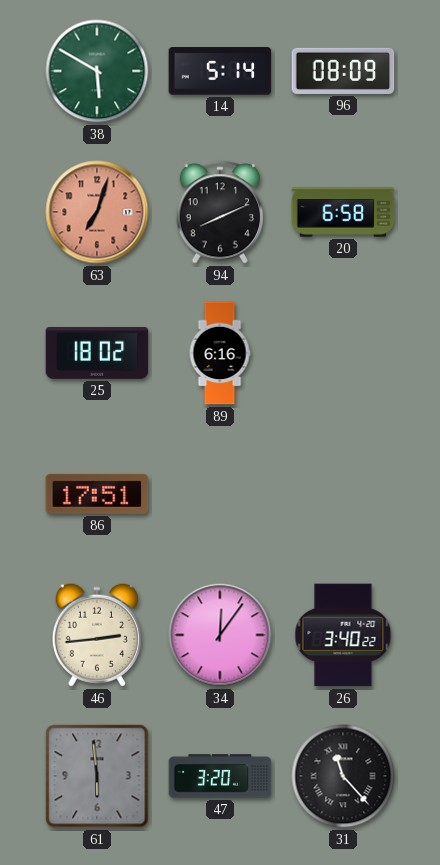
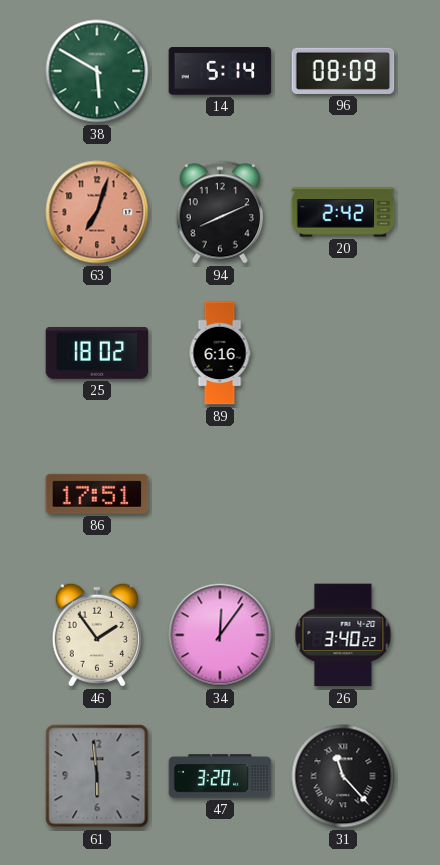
20: 6:58 -> 2:42 (343, 212)
46: 2:44 -> 1:54 (97, 635)
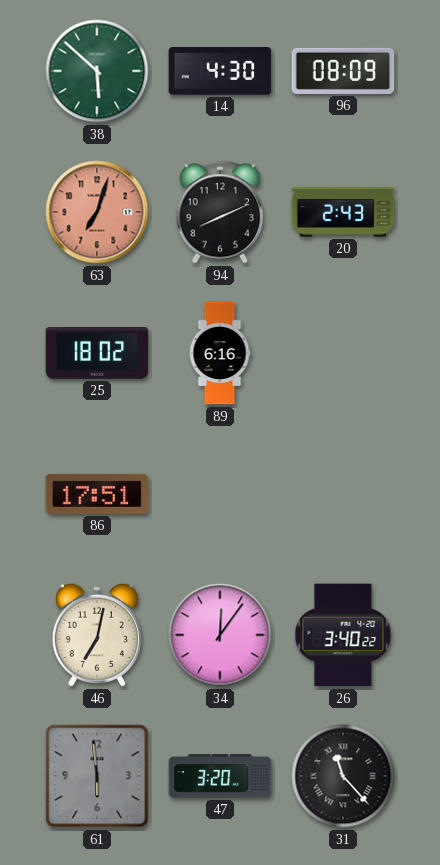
38: 5:50 -> 5:52 (97, 71)
14: 5:14 -> 4:30 (220, 71)
20: 2:42 -> 2:43 (343, 212)
46: 1:54 -> 7:02 (97, 635)
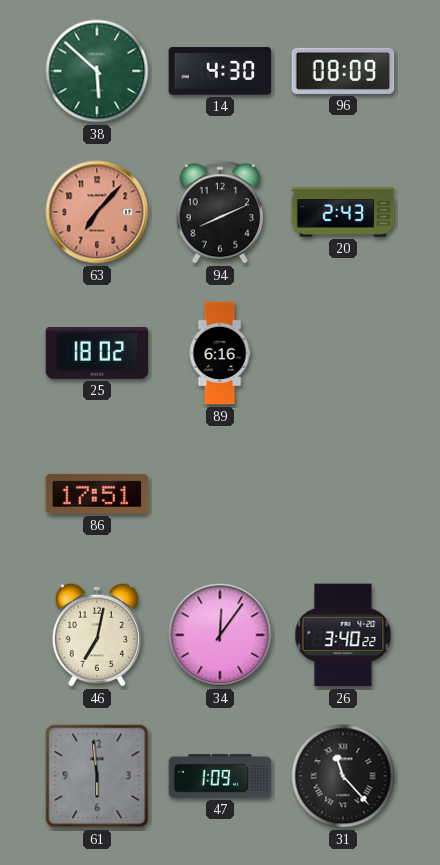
63: 7:03 -> 7:07 (97, 212)
47: 3:20 -> 1:09 (220, 776)
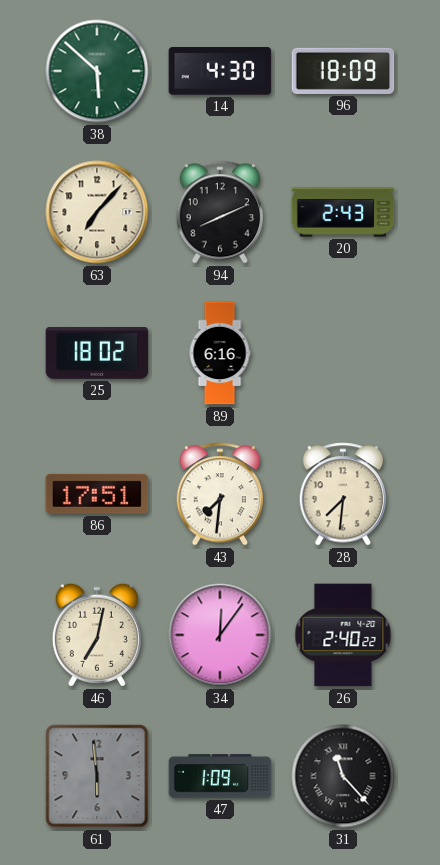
96: 08:09 -> 18:09 (343, 71)
63 dial: salmon -> cream (97, 212)
43: none -> 7:31 (220, 494)
28: none -> 7:31 (343, 494)
26: 3:40 -> 2:40 (343, 635)
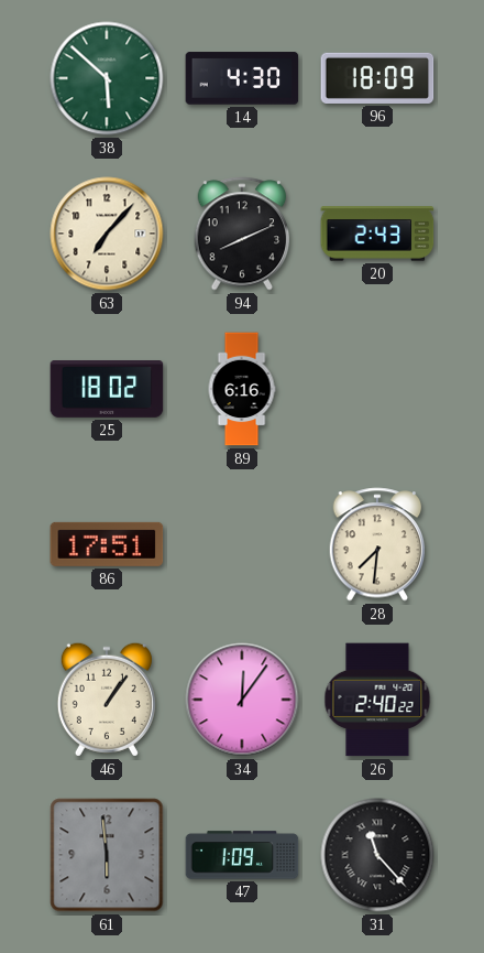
43: 7:31 -> none (220, 494)
46: 7:02 -> 1:06 (107, 700)
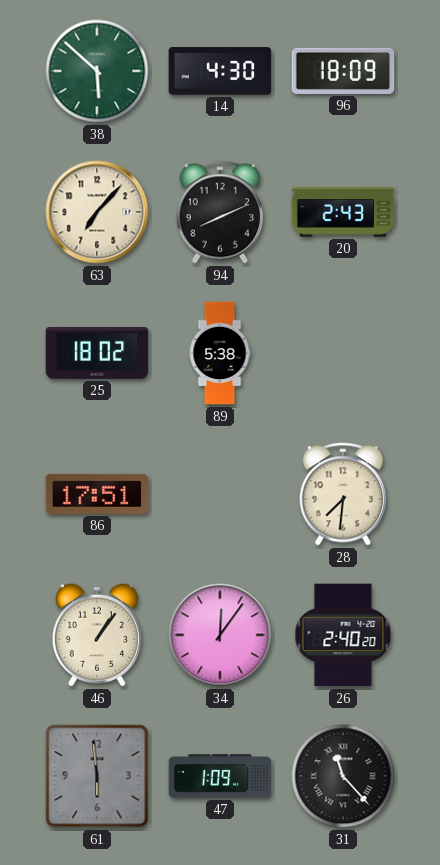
89: 6:16 -> 5:38 (220, 353)
26: 2:40:22 -> 2:40:20 (343, 635)
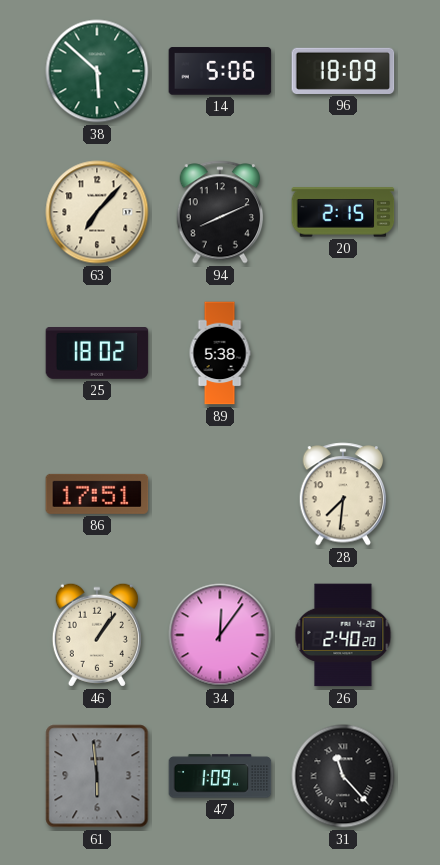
14: 4:30 -> 5:06 (220, 71)
20: 2:43 -> 2:15 (343, 212)
